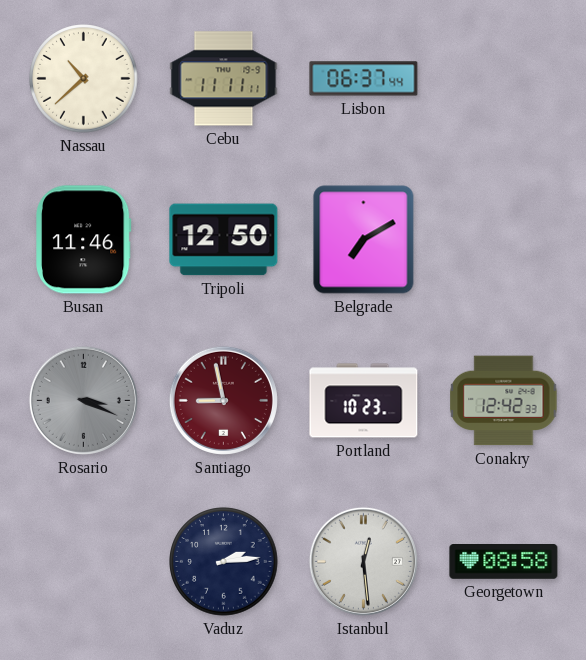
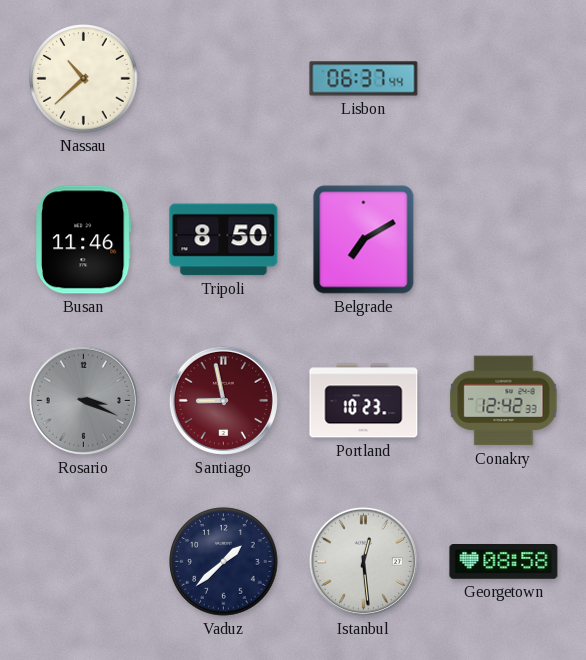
Cebu: 11:11 -> none (224, 79)
Tripoli: 12:50 -> 8:50 (224, 240)
Vaduz: 2:14 -> 1:38 (224, 562)
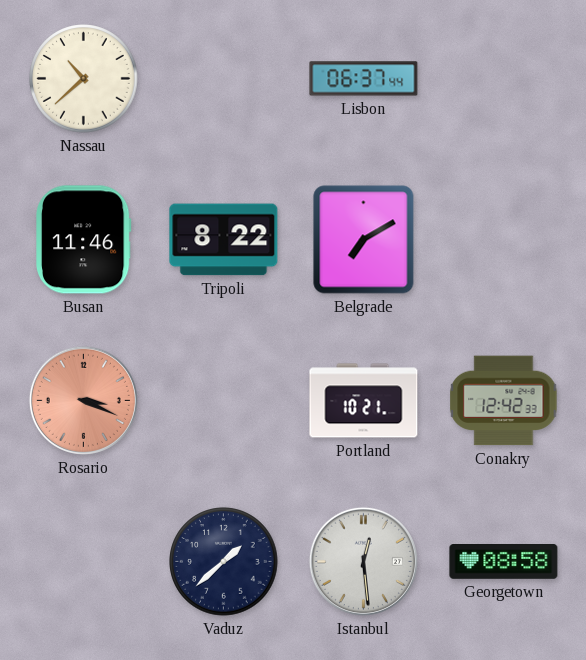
Tripoli: 8:50 -> 8:22 (224, 240)
Rosario dial: grey -> salmon (83, 400)
Santiago: 8:58 -> none (223, 400)
Portland: 10:23 -> 10:21 (364, 401)
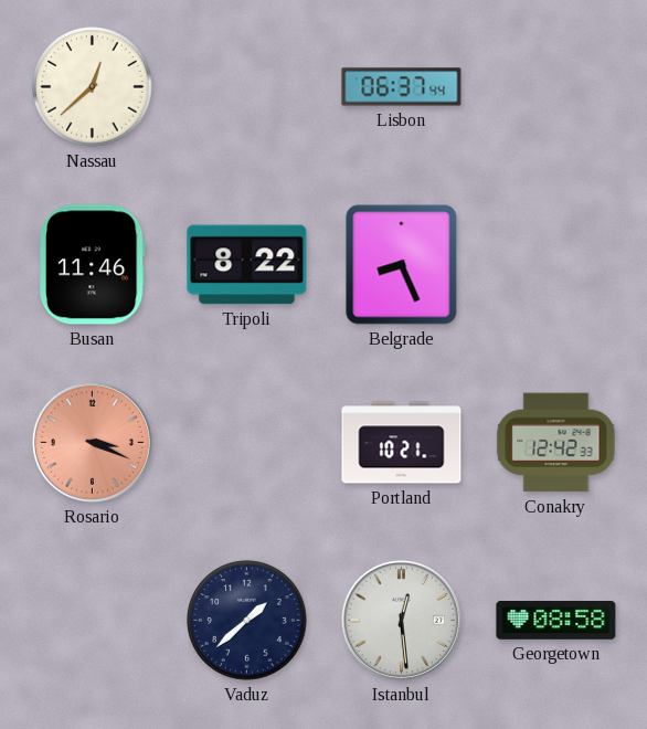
Nassau: 10:38 -> 12:38 (93, 87)
Belgrade: 7:10 -> 8:26 (402, 265)
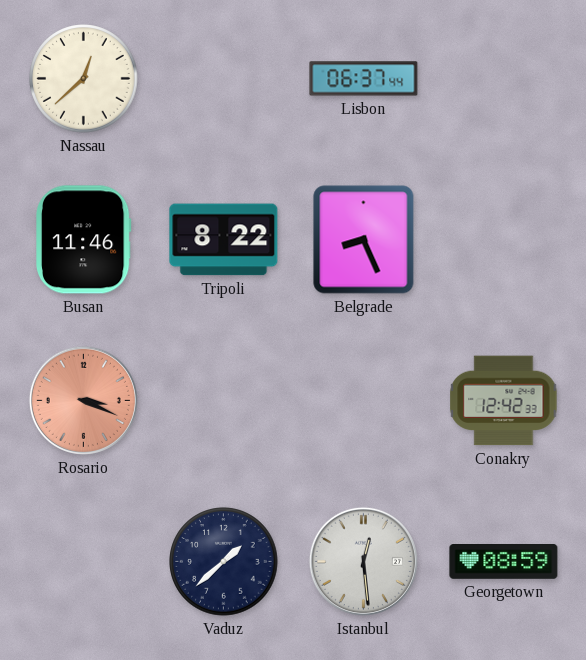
Portland: 10:21 -> none (402, 443)
Georgetown: 08:58 -> 08:59 (504, 562)
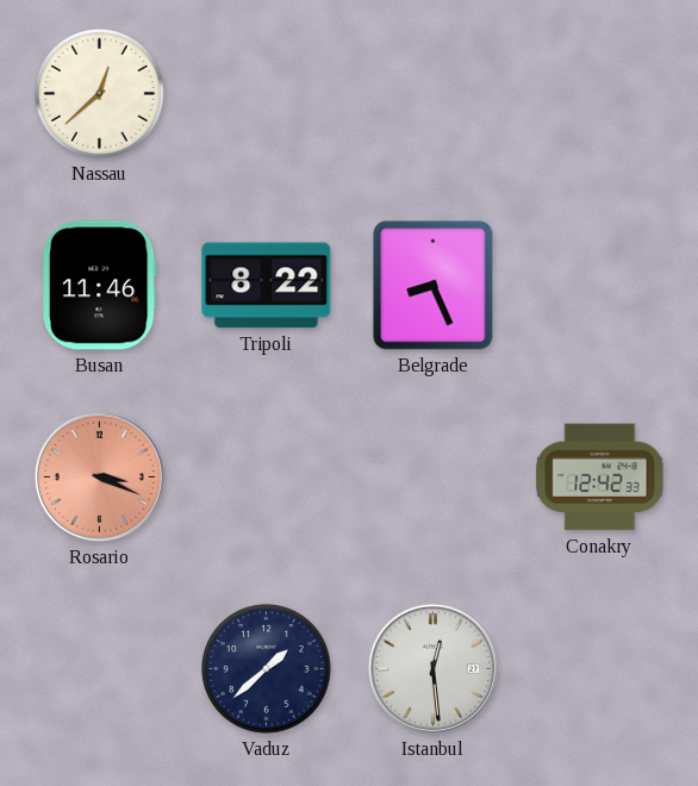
Lisbon: 06:37 -> none (364, 79)
Georgetown: 08:59 -> none (504, 562)
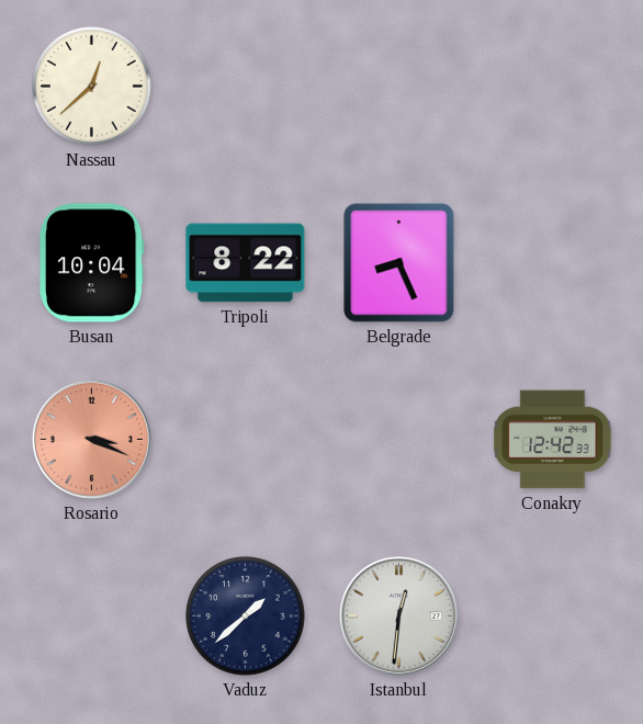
Busan: 11:46 -> 10:04 (91, 263)
Istanbul: 12:29 -> 12:31 (398, 615)
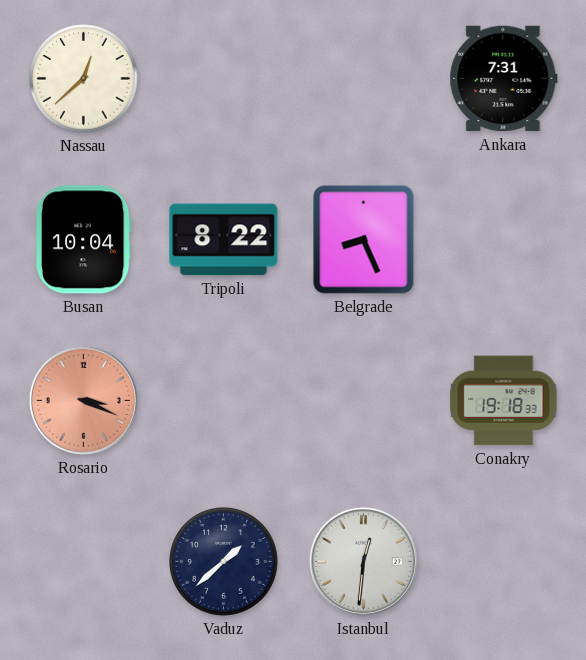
Ankara: none -> 7:31 (504, 79)
Conakry: 12:42 -> 19:18 (504, 401)
